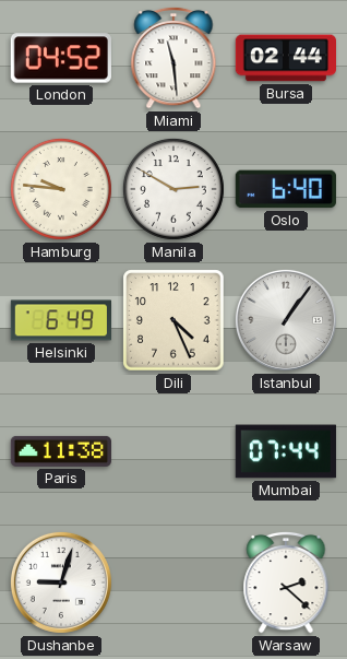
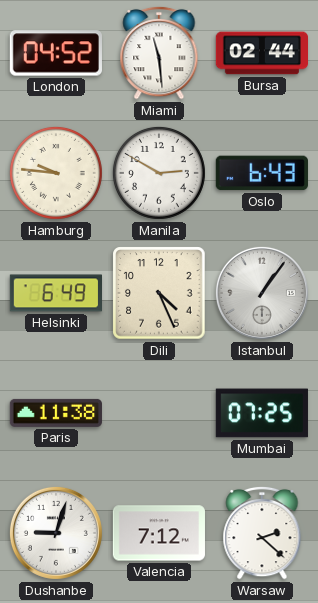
Oslo: 6:40 -> 6:43 (262, 173)
Mumbai: 07:44 -> 07:25 (262, 413)
Valencia: none -> 7:12 (159, 533)
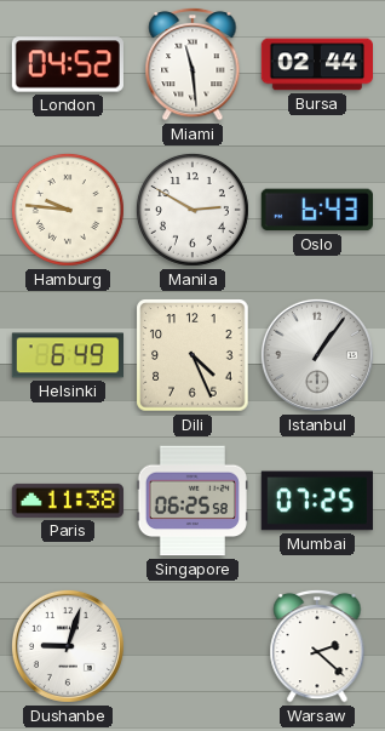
Singapore: none -> 06:25 (191, 501)
Valencia: 7:12 -> none (159, 533)
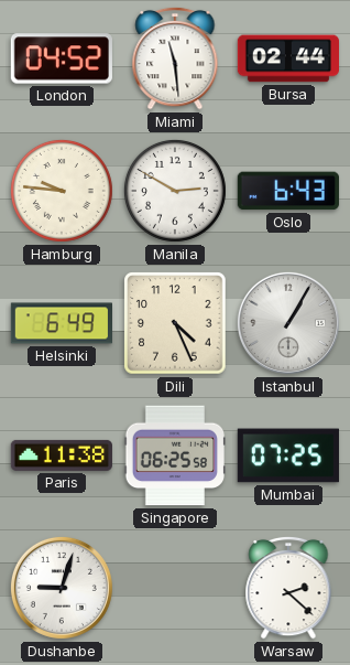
Istanbul: 1:06 -> 1:05 (288, 323)
